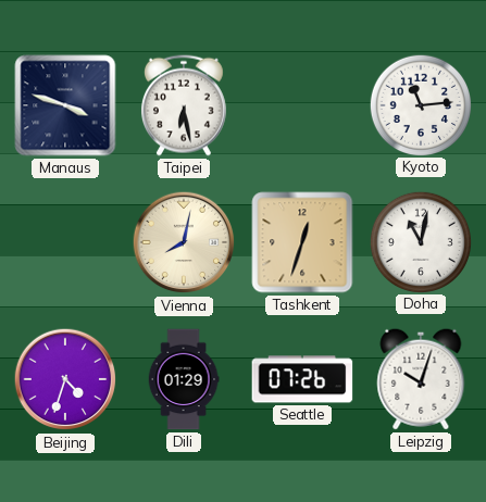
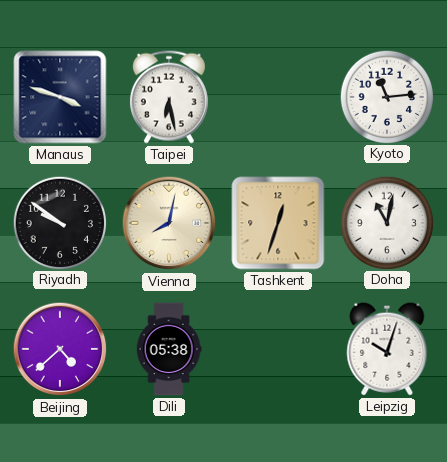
Riyadh: none -> 9:51 (59, 222)
Beijing: 4:33 -> 4:38 (60, 349)
Dili: 01:29 -> 05:38 (169, 349)
Seattle: 07:26 -> none (302, 379)
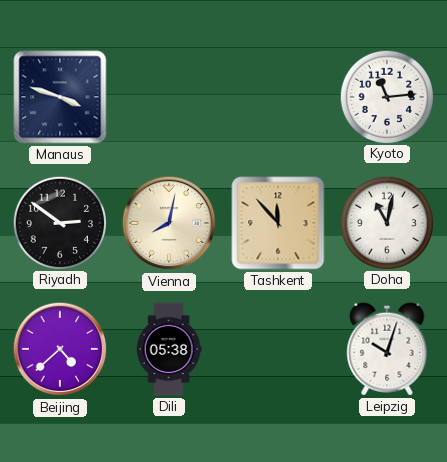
Taipei: 6:28 -> none (169, 97)
Riyadh: 9:51 -> 2:51 (59, 222)
Tashkent: 12:33 -> 11:53 (278, 223)
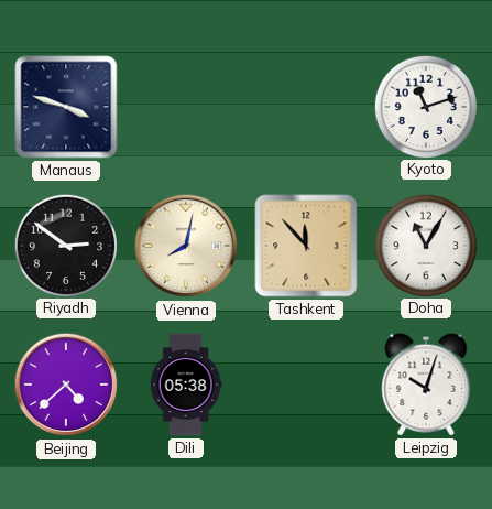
Kyoto: 11:14 -> 11:12 (425, 106)
Doha: 11:02 -> 11:05 (425, 245)
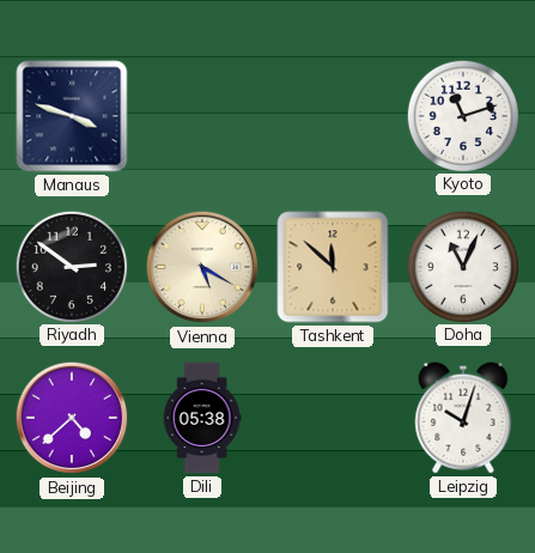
Vienna: 8:02 -> 5:20 (202, 267)
Tashkent: 11:53 -> 11:52 (333, 267)
Doha: 11:05 -> 11:04 (462, 266)
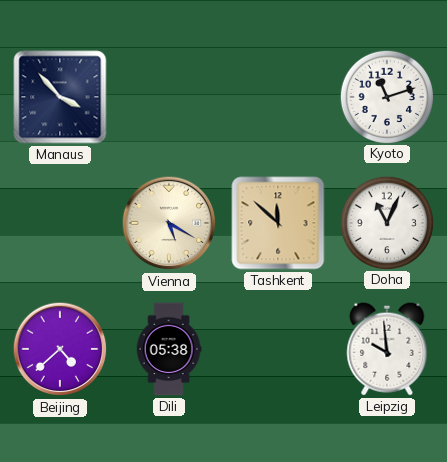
Manaus: 3:48 -> 3:53 (60, 97)
Riyadh: 2:51 -> none (71, 266)
Leipzig: 10:03 -> 9:59 (387, 349)
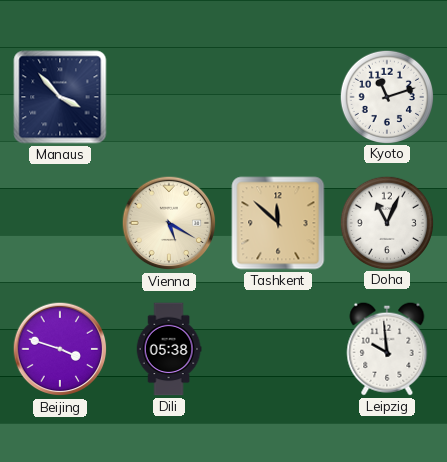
Beijing: 4:38 -> 3:48 (60, 349)
